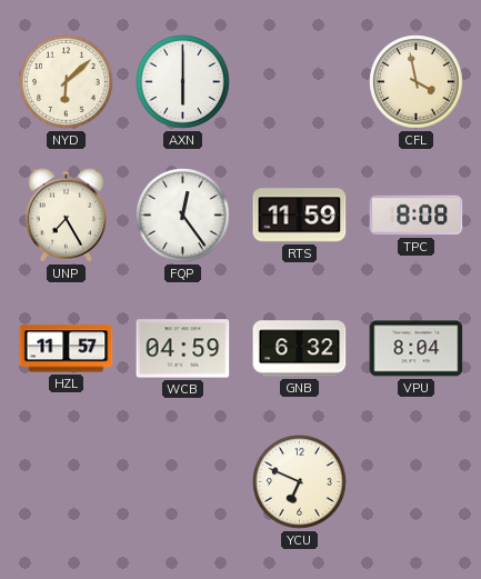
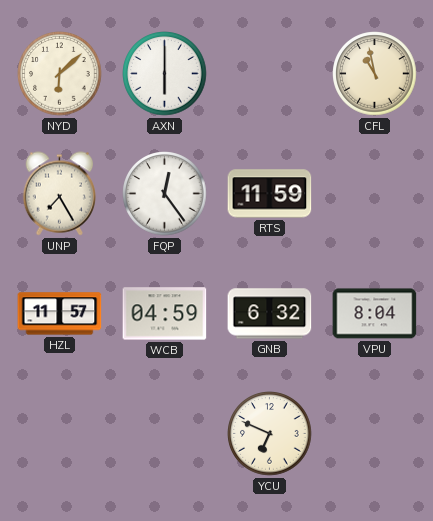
CFL: 3:58 -> 10:58 (375, 74)
TPC: 8:08 -> none (417, 216)
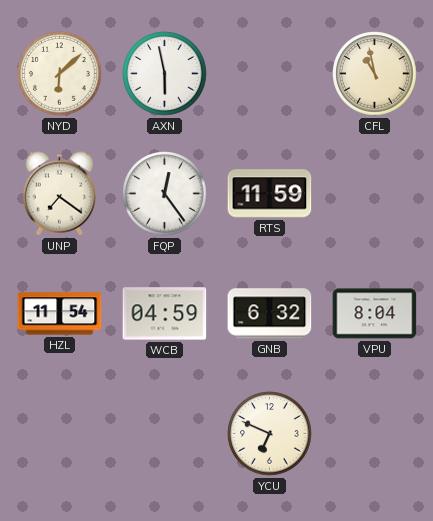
AXN: 6:00 -> 5:58 (165, 74)
UNP: 7:25 -> 7:21 (60, 194)
HZL: 11:57 -> 11:54 (60, 314)
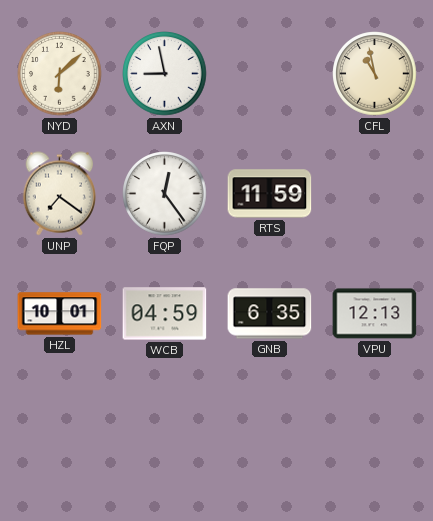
AXN: 5:58 -> 8:58 (165, 74)
HZL: 11:54 -> 10:01 (60, 314)
GNB: 6:32 -> 6:35 (270, 314)
VPU: 8:04 -> 12:13 (375, 314)
YCU: 6:49 -> none (270, 434)
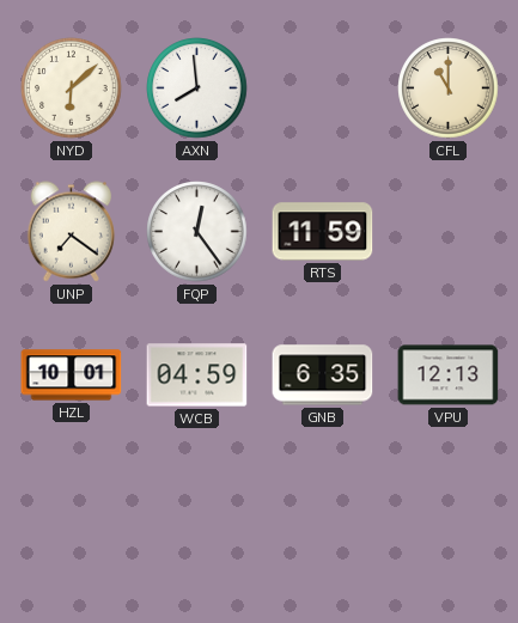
AXN: 8:58 -> 7:59 (197, 88)
CFL: 10:58 -> 11:00 (449, 88)
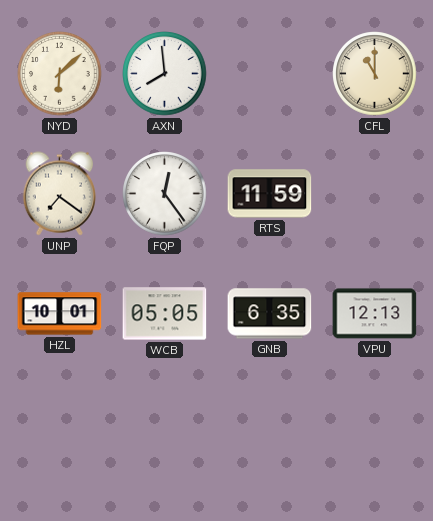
WCB: 04:59 -> 05:05 (165, 314)
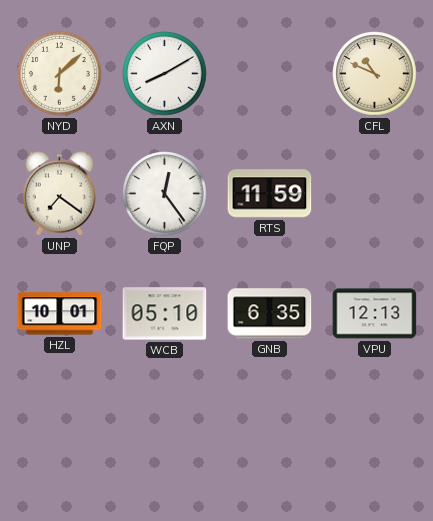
AXN: 7:59 -> 8:10 (165, 74)
CFL: 11:00 -> 10:49 (375, 74)
WCB: 05:05 -> 05:10 (165, 314)
